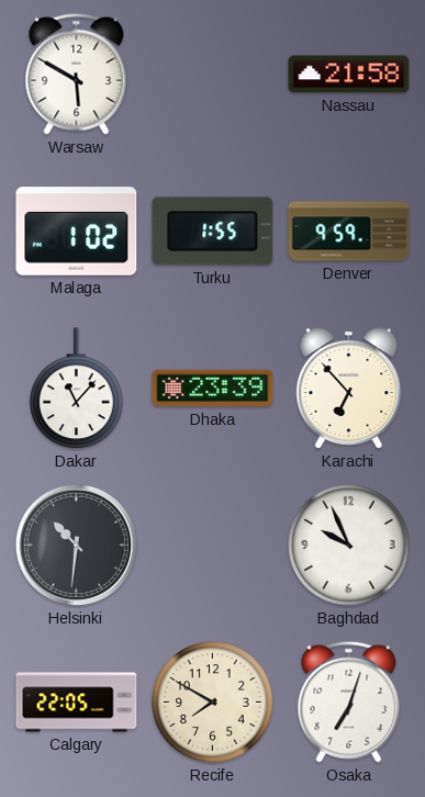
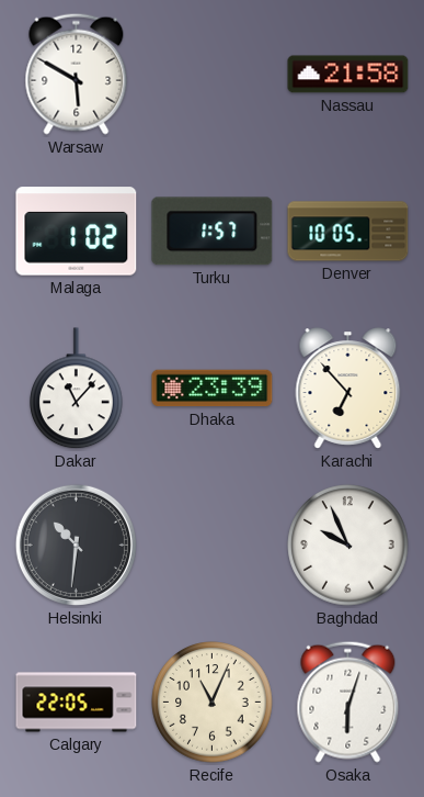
Turku: 1:55 -> 1:57 (213, 232)
Denver: 9:59 -> 10:05 (348, 232)
Recife: 7:50 -> 11:04 (213, 703)
Osaka: 7:03 -> 6:03 (348, 701)
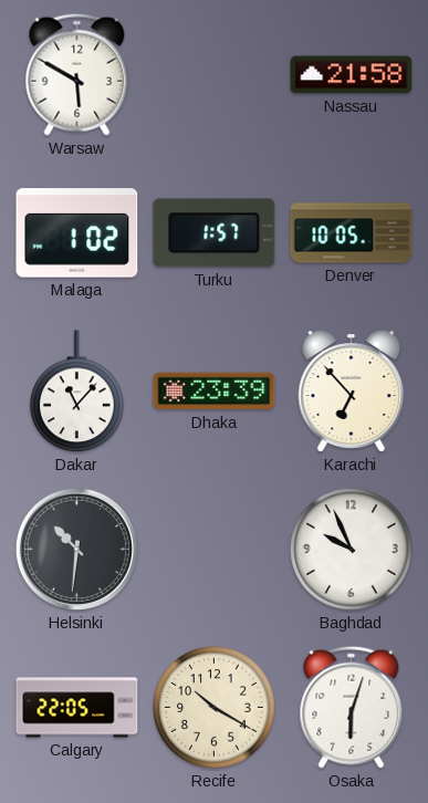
Recife: 11:04 -> 10:20 (215, 708)
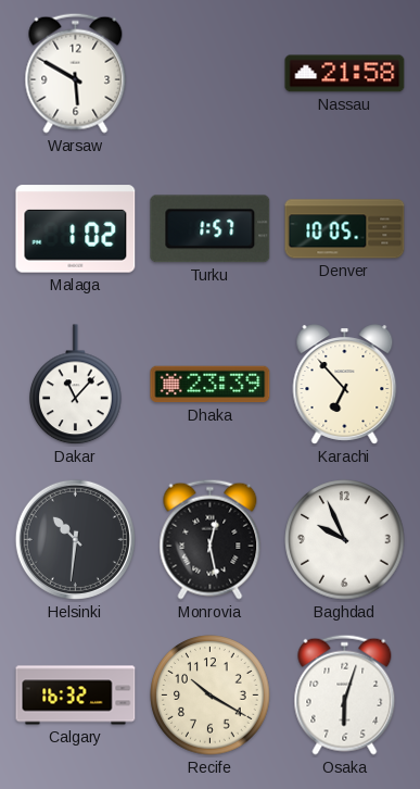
Monrovia: none -> 12:28 (211, 539)
Calgary: 22:05 -> 16:32 (76, 696)
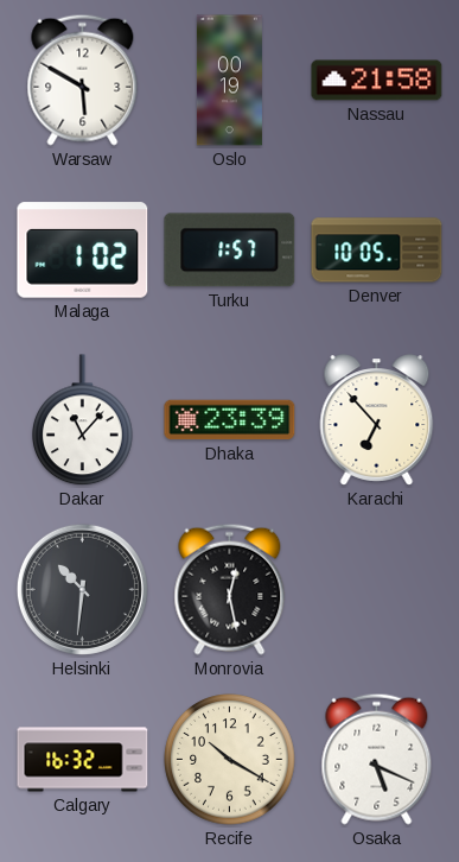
Oslo: none -> 00:19 (229, 81)
Baghdad: 9:56 -> none (345, 540)
Osaka: 6:03 -> 5:19 (377, 759)
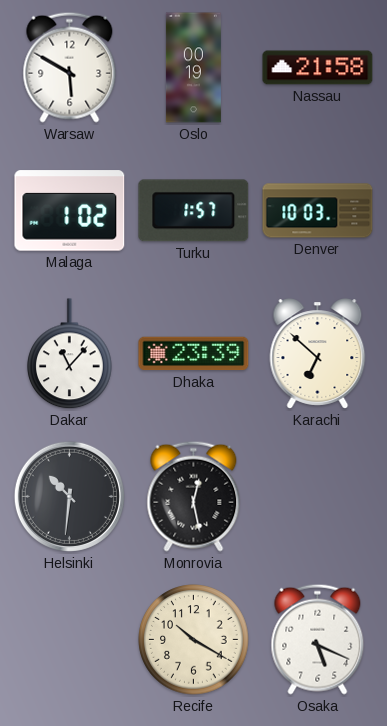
Denver: 10:05 -> 10:03 (318, 211)
Karachi: 6:53 -> 6:52 (318, 354)
Calgary: 16:32 -> none (83, 760)
